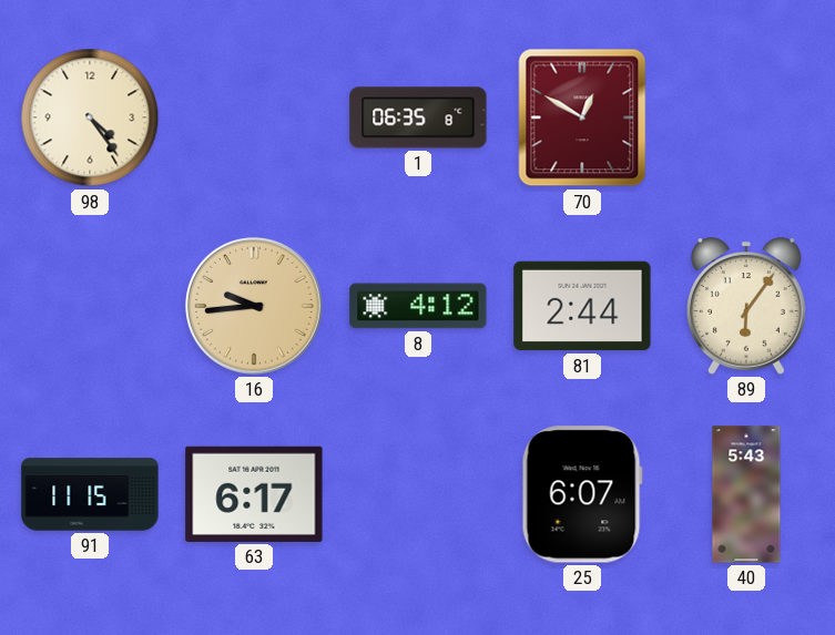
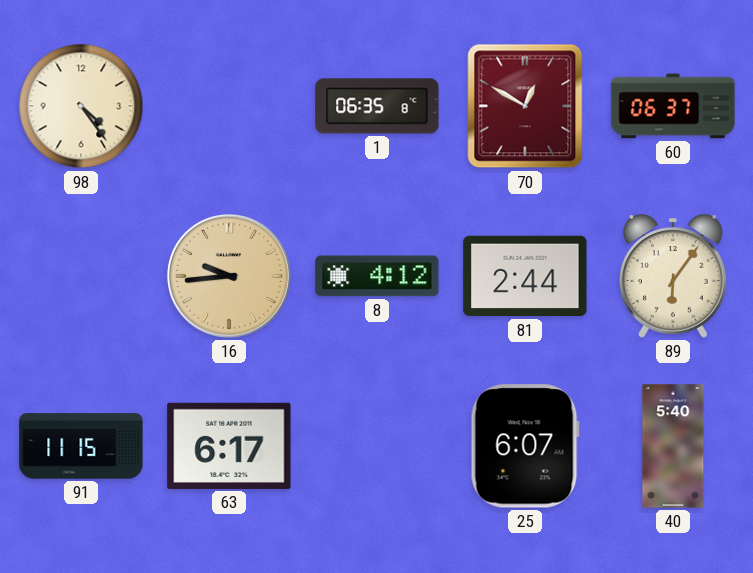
60: none -> 06:37 (673, 106)
40: 5:43 -> 5:40 (673, 446)
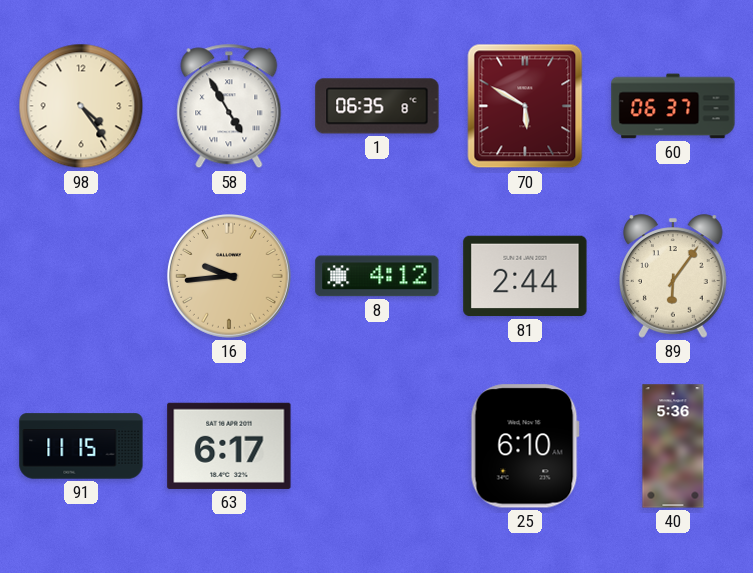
58: none -> 4:55 (229, 106)
70: 12:50 -> 5:50 (525, 106)
25: 6:07 -> 6:10 (525, 446)
40: 5:40 -> 5:36 (673, 446)
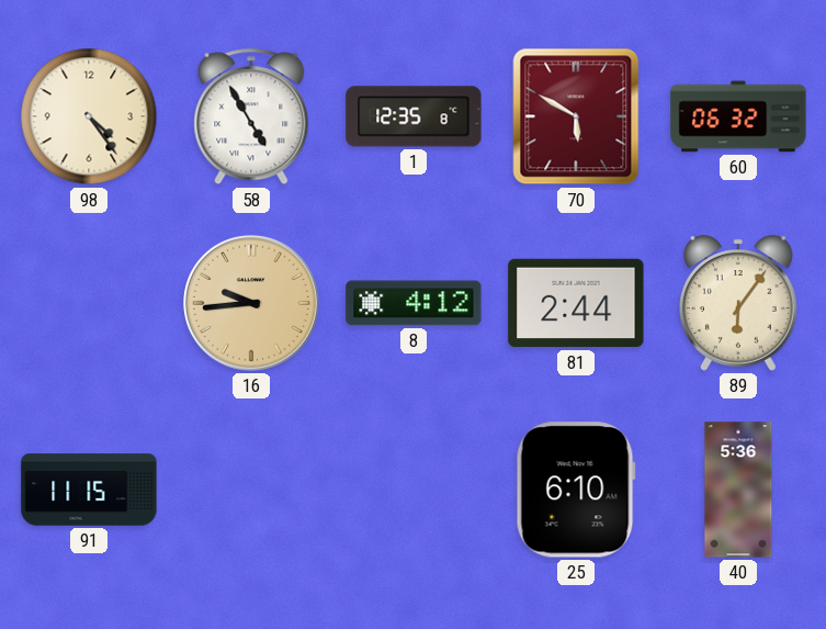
1: 06:35 -> 12:35 (414, 116)
60: 06:37 -> 06:32 (738, 116)
63: 6:17 -> none (229, 446)
